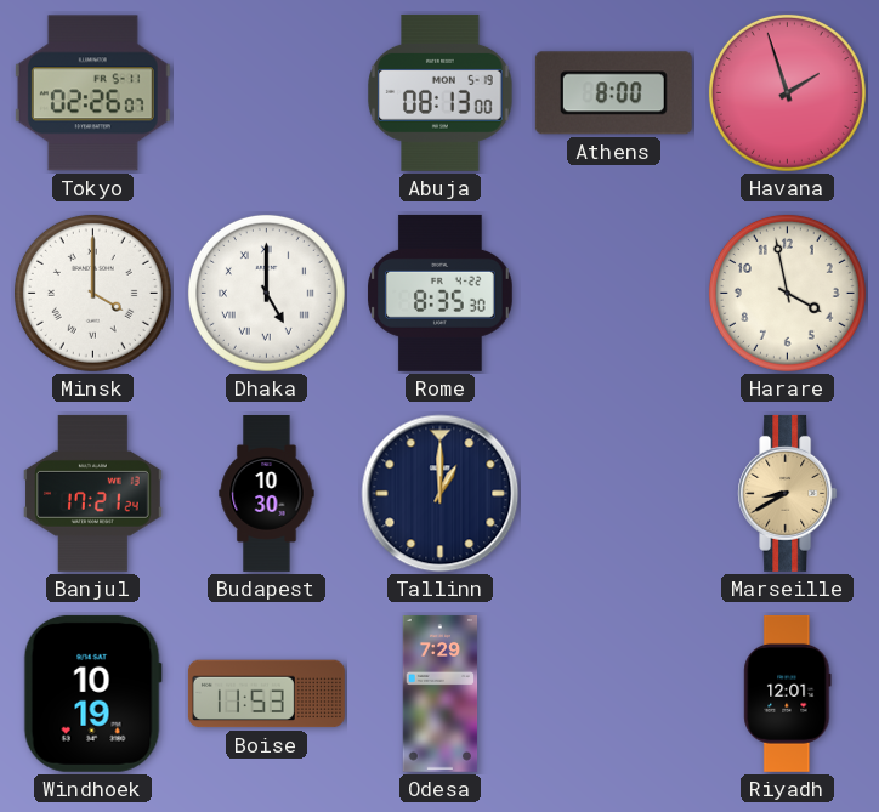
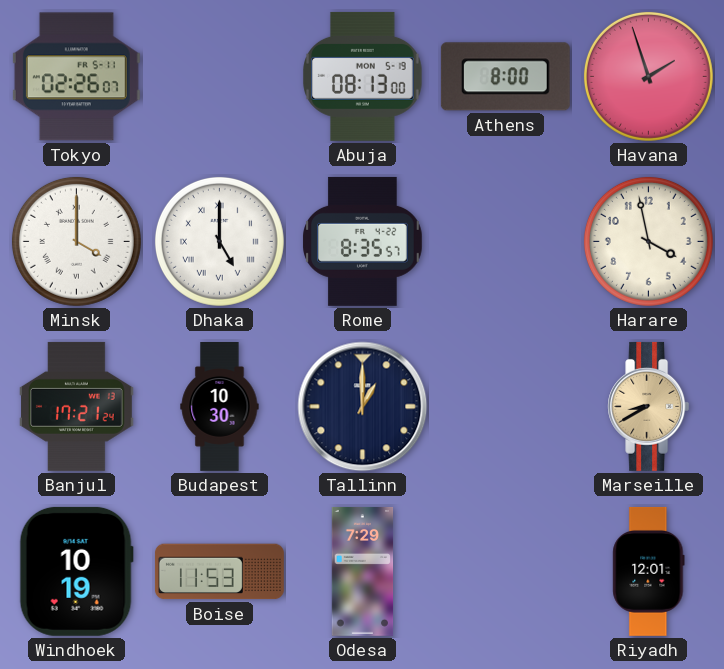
Rome: 8:35:30 -> 8:35:57 (363, 241)
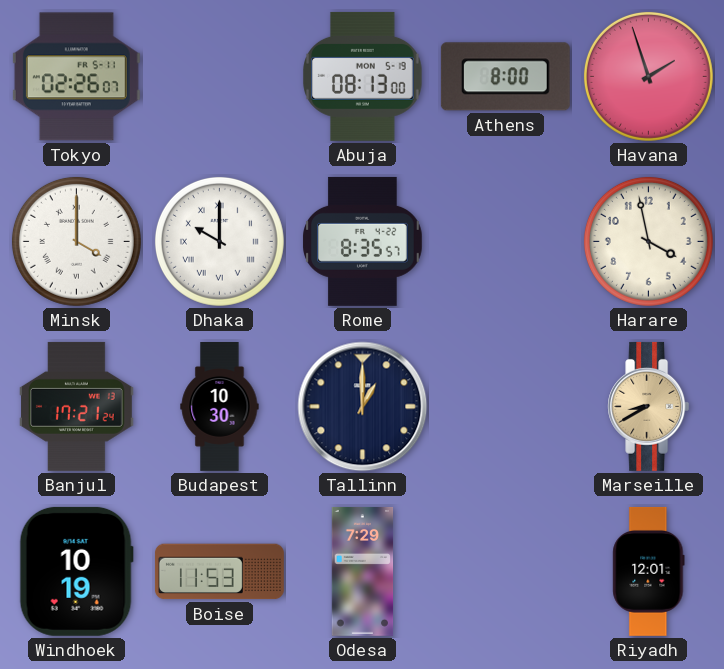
Dhaka: 5:00 -> 10:00 (219, 241)
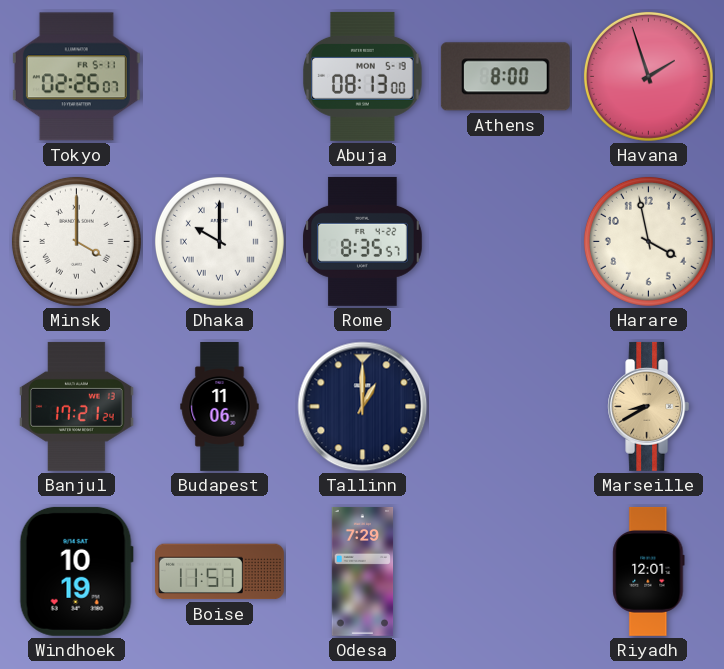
Budapest: 10:30 -> 11:06 (220, 407)
Boise: 11:53 -> 11:57 (219, 572)
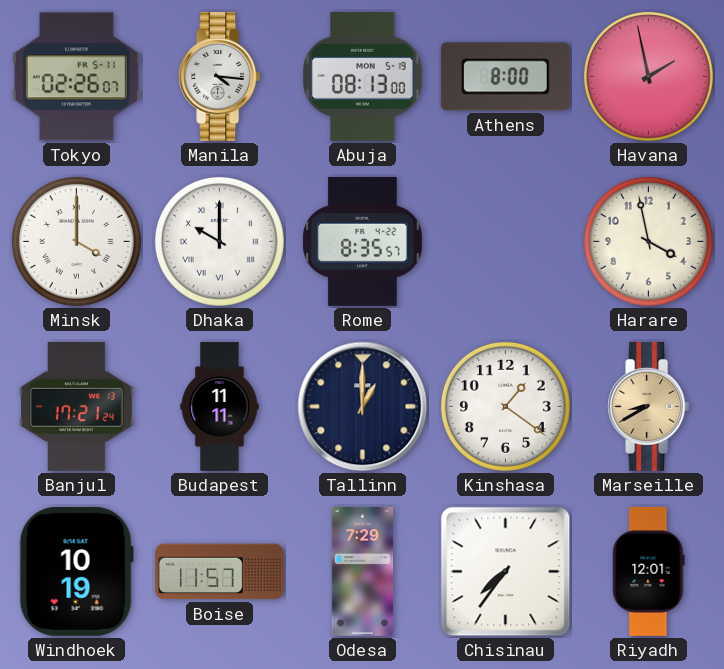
Manila: none -> 4:16 (220, 76)
Havana: 1:57 -> 1:58 (648, 76)
Budapest: 11:06 -> 11:11 (220, 407)
Kinshasa: none -> 1:21 (505, 406)
Chisinau: none -> 7:36 (506, 572)
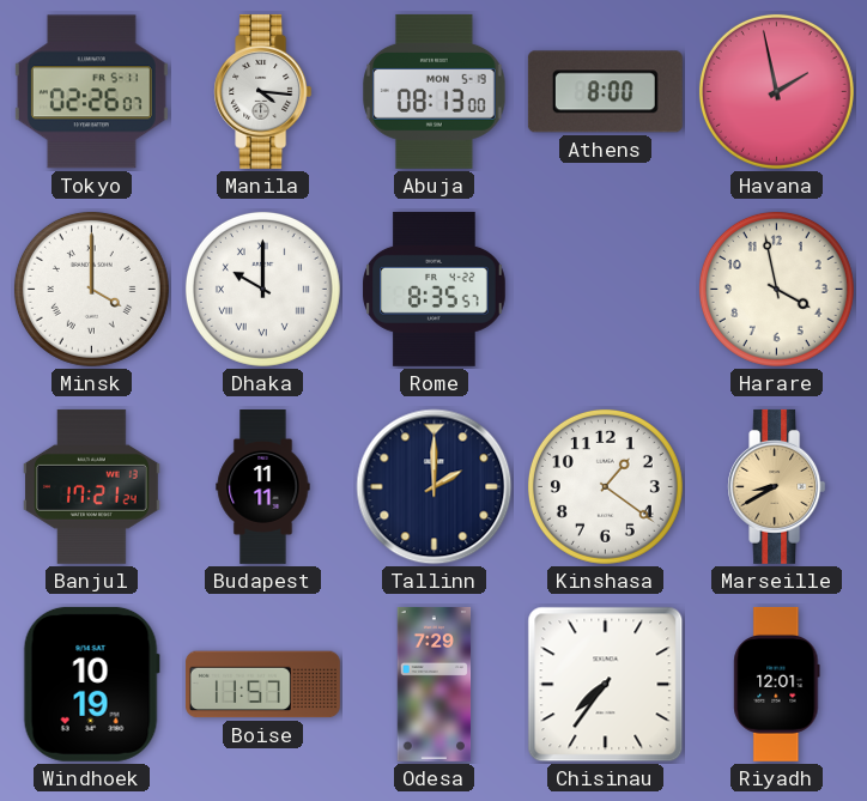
Tallinn: 1:00 -> 2:00 (435, 487)
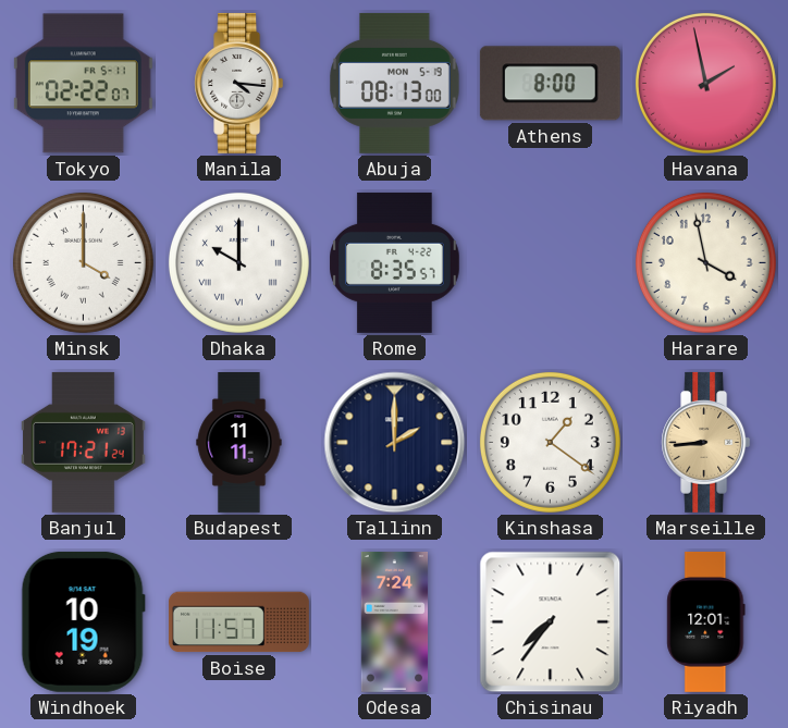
Tokyo: 02:26 -> 02:22 (83, 84)
Marseille: 8:40 -> 8:44 (706, 442)
Odesa: 7:29 -> 7:24 (395, 621)
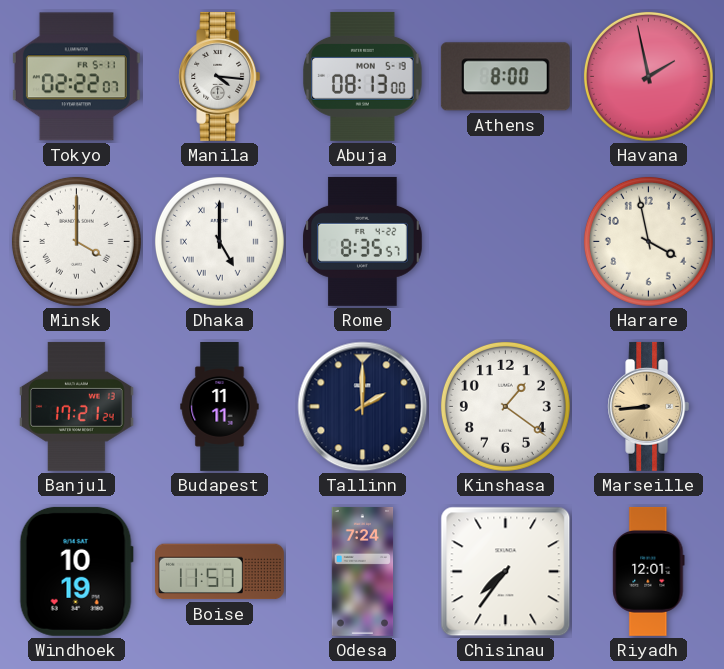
Dhaka: 10:00 -> 5:00 (219, 241)
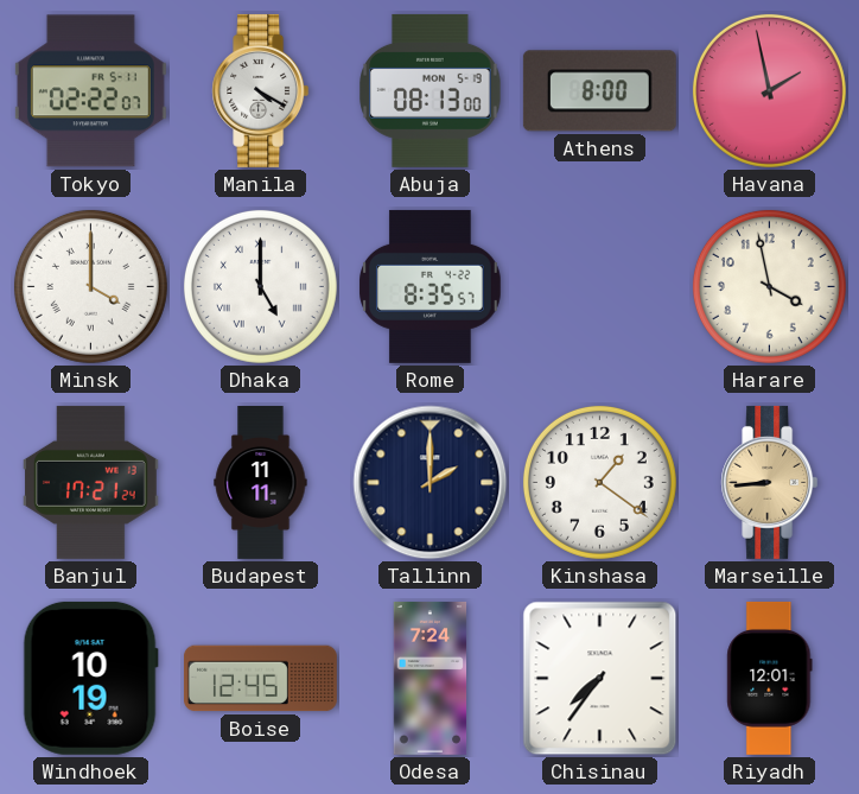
Manila: 4:16 -> 4:20 (261, 90)
Boise: 11:57 -> 12:45 (260, 679)
